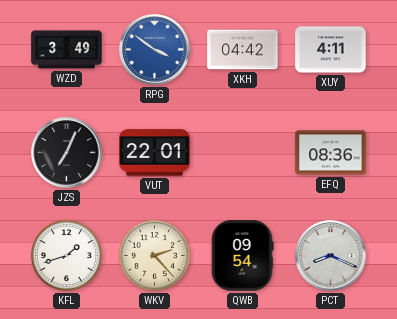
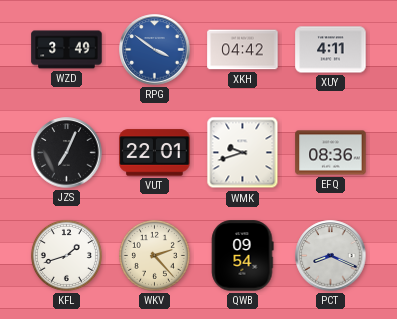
WMK: none -> 9:42 (243, 153)
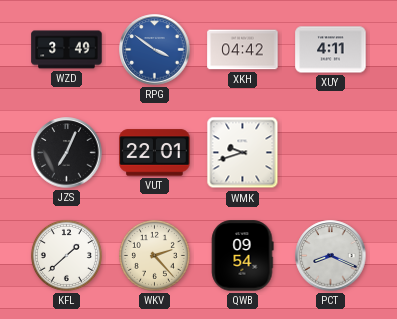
EFQ: 08:36 -> none (331, 153)
KFL: 1:42 -> 1:38 (66, 255)
